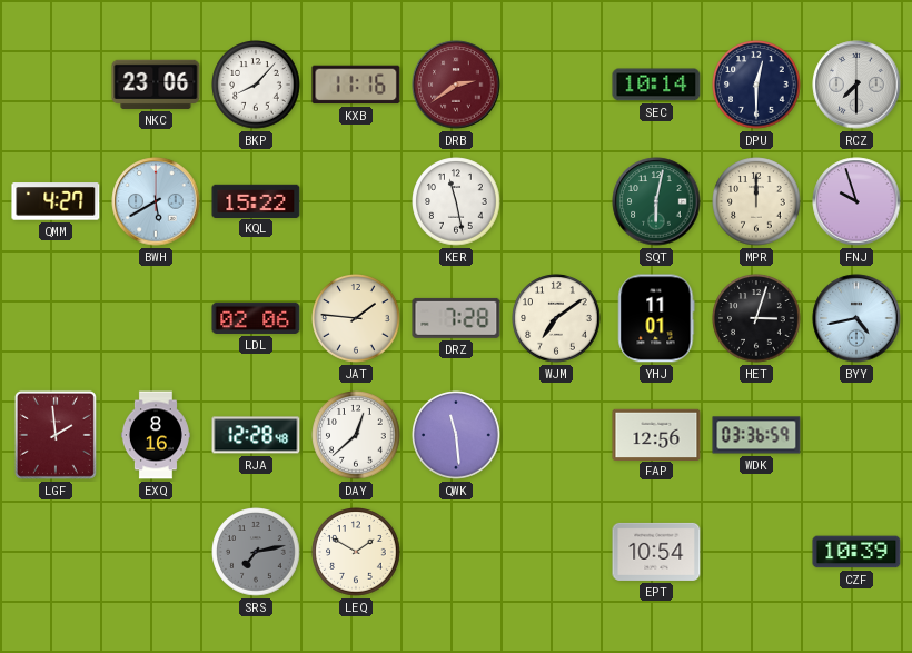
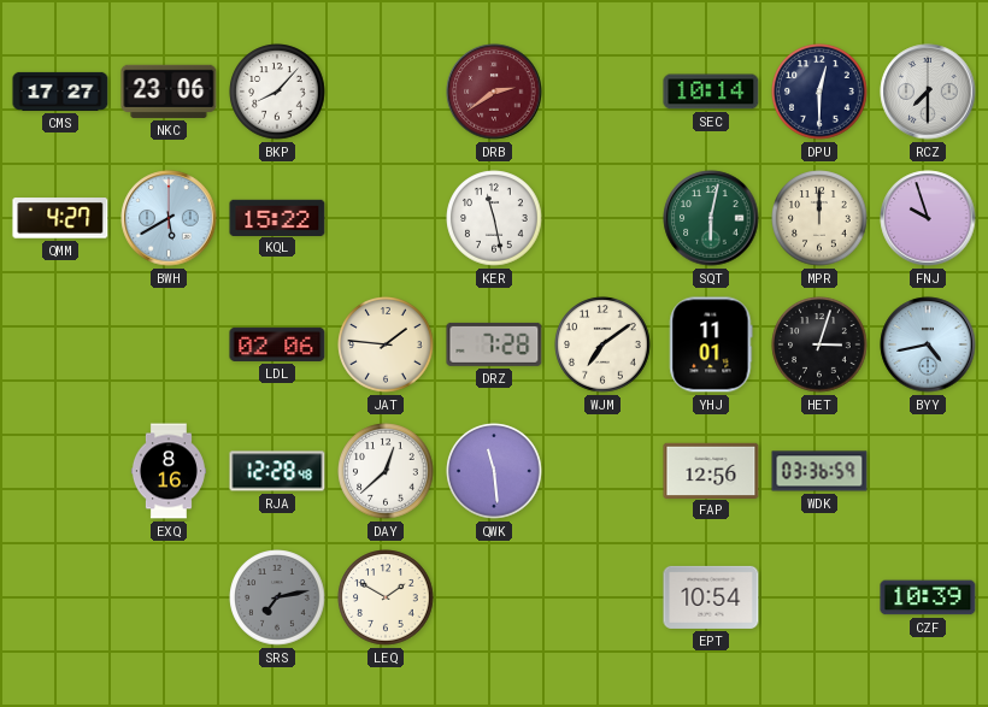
CMS: none -> 17:27 (60, 92)
KXB: 11:16 -> none (356, 85)
LGF: 1:59 -> none (56, 435)
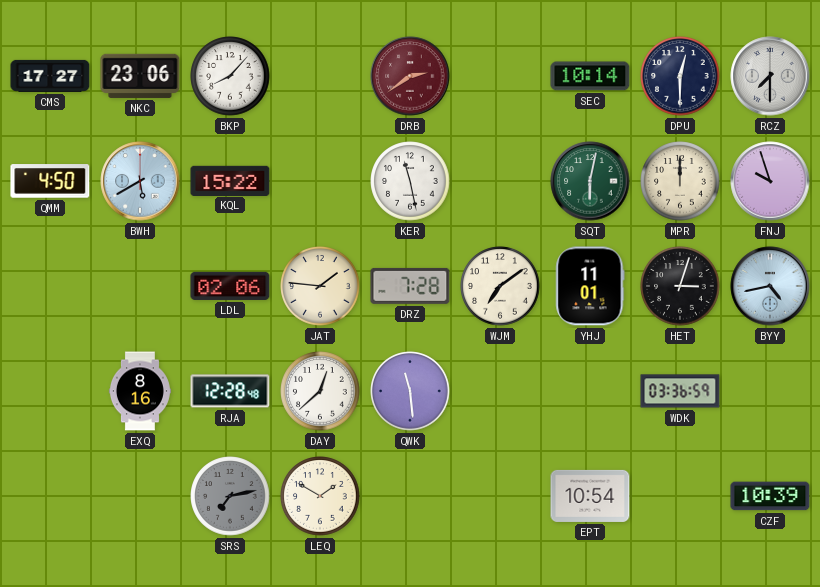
QMM: 4:27 -> 4:50 (50, 181)
FAP: 12:56 -> none (711, 470)
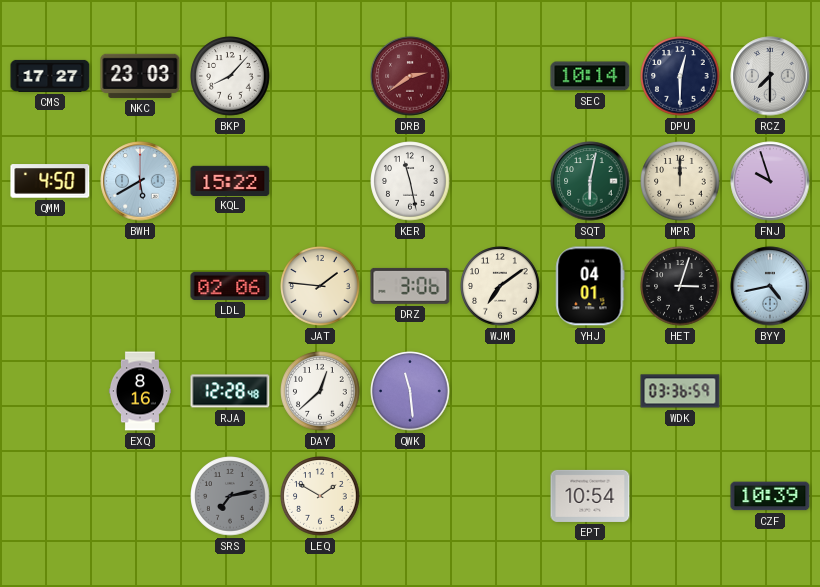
NKC: 23:06 -> 23:03 (140, 76)
DRZ: 7:28 -> 3:06 (410, 286)
YHJ: 11:01 -> 04:01 (590, 286)
